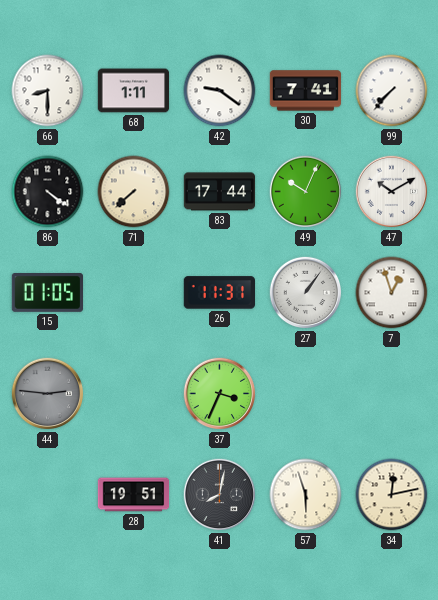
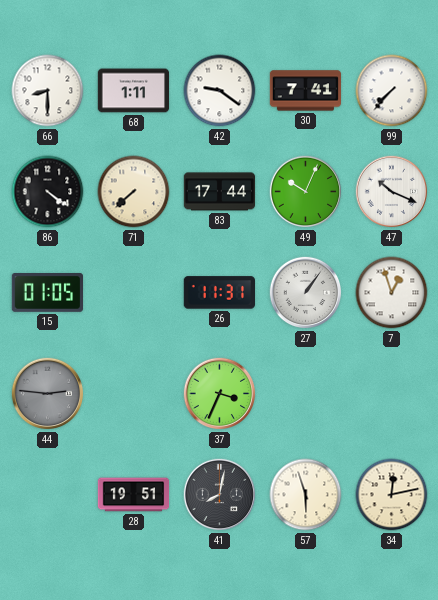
47: 10:10 -> 10:19 (392, 192)
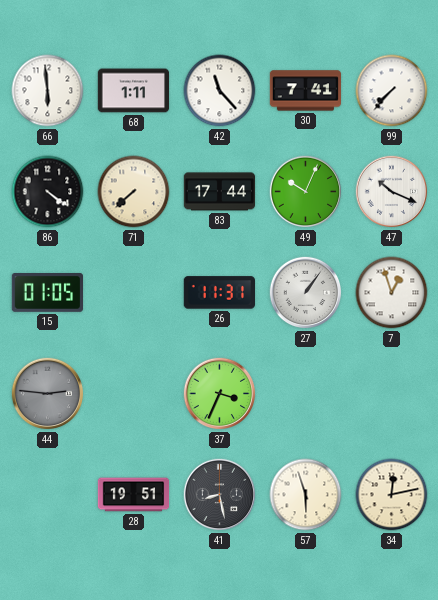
66: 8:30 -> 5:59 (48, 91)
42: 9:21 -> 11:23 (220, 91)
41: 8:02 -> 8:28 (220, 495)
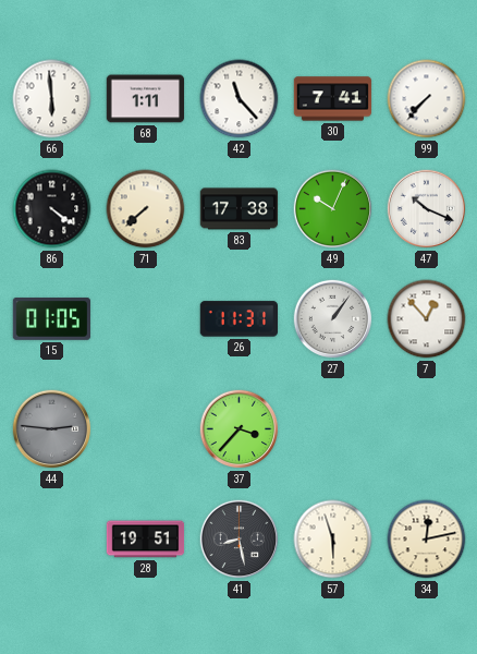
83: 17:44 -> 17:38 (240, 209)
7: 12:57 -> 12:53 (427, 319)
37: 3:34 -> 3:37 (240, 429)
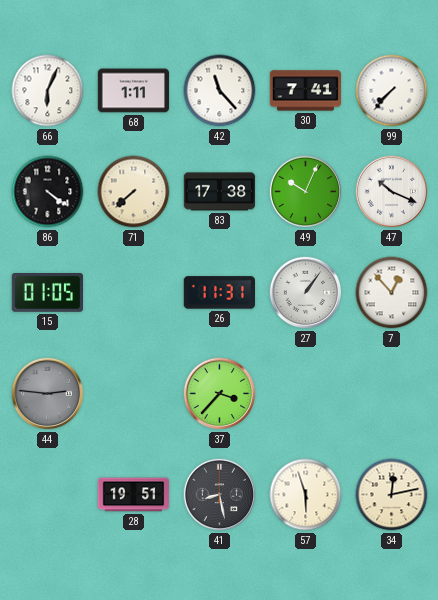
66: 5:59 -> 6:04 (48, 91)
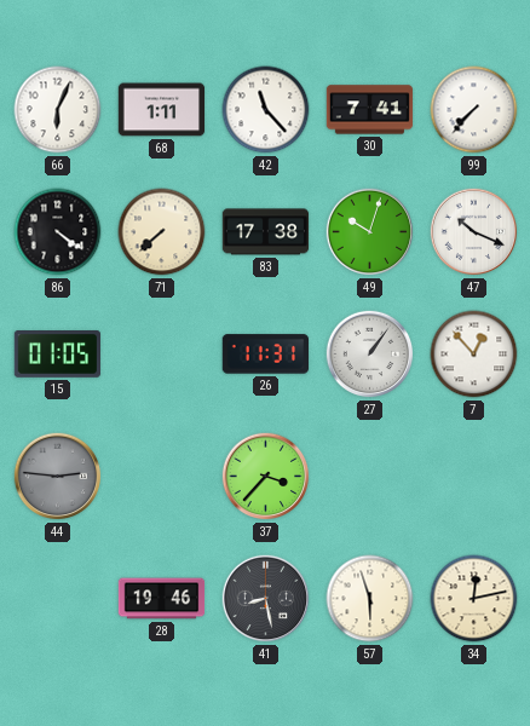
49: 10:04 -> 10:03 (370, 232)
28: 19:51 -> 19:46 (162, 599)
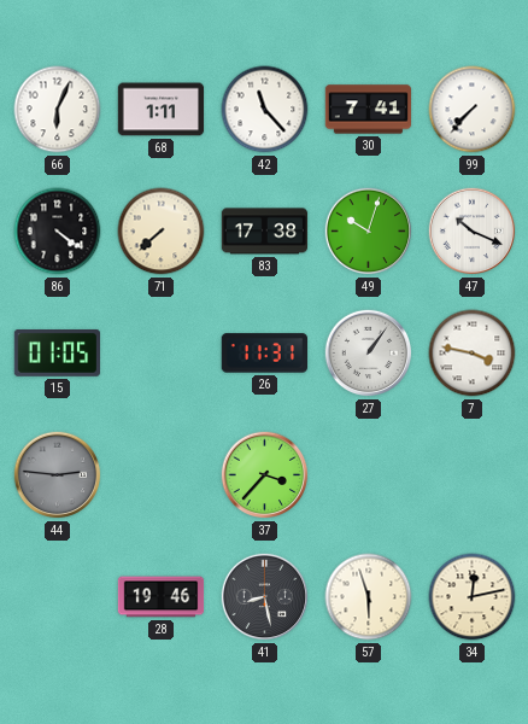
7: 12:53 -> 3:47 (473, 354)
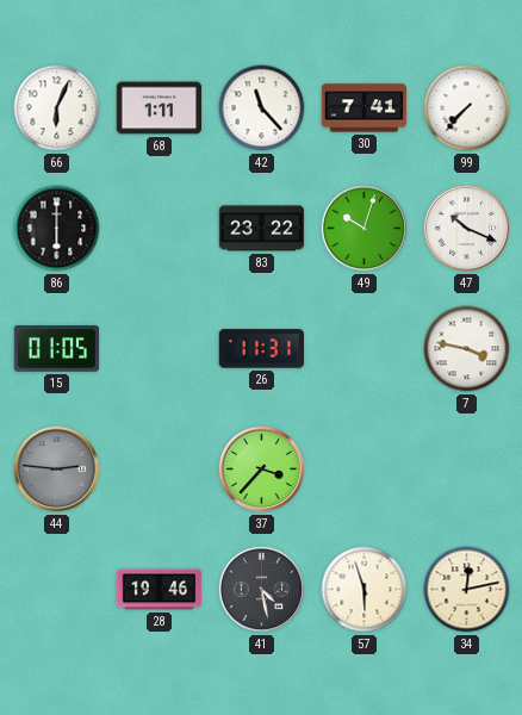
86: 4:21 -> 6:00 (57, 229)
71: 7:38 -> none (162, 232)
83: 17:38 -> 23:22 (262, 229)
27: 1:06 -> none (369, 354)
41: 8:28 -> 4:28 (262, 590)
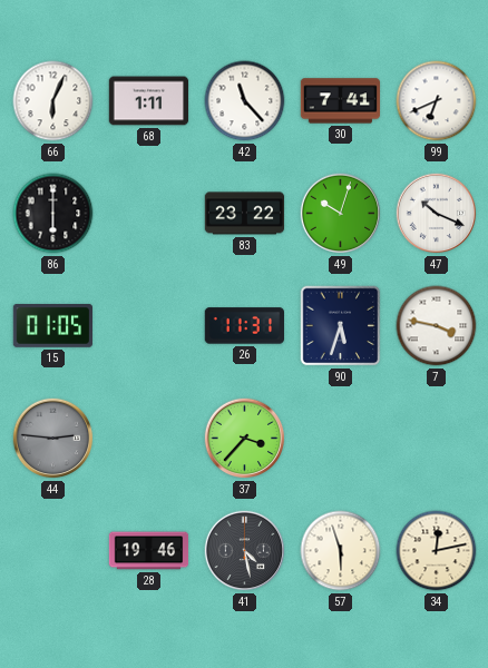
99: 7:37 -> 6:41 (437, 101)
90: none -> 5:33 (341, 326)
